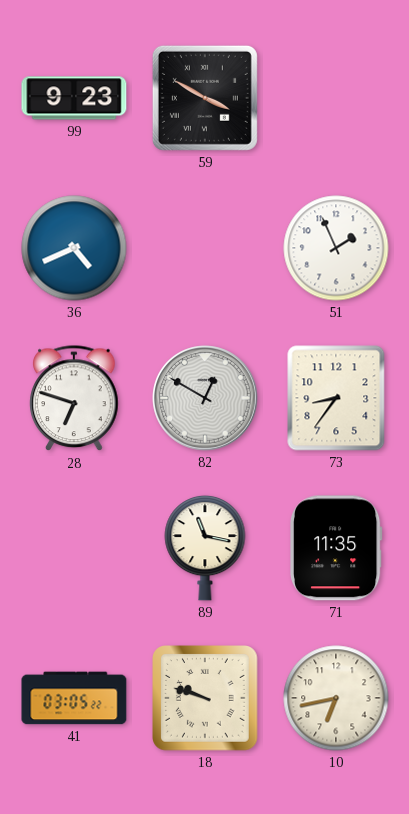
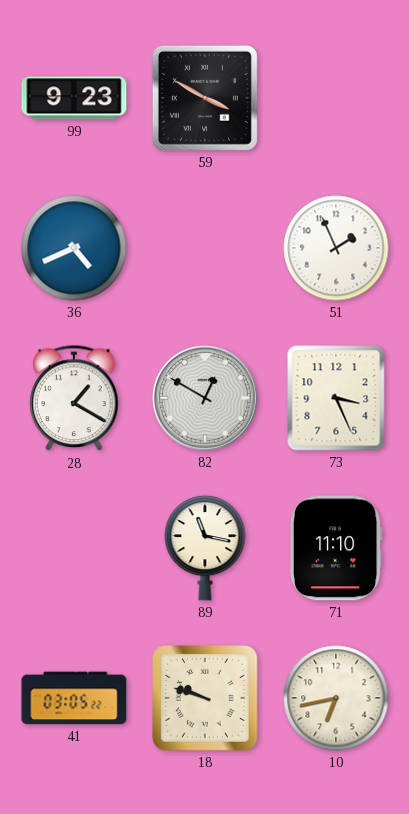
28: 6:48 -> 1:20 (74, 399)
73: 8:36 -> 3:26 (336, 398)
71: 11:35 -> 11:10 (336, 548)
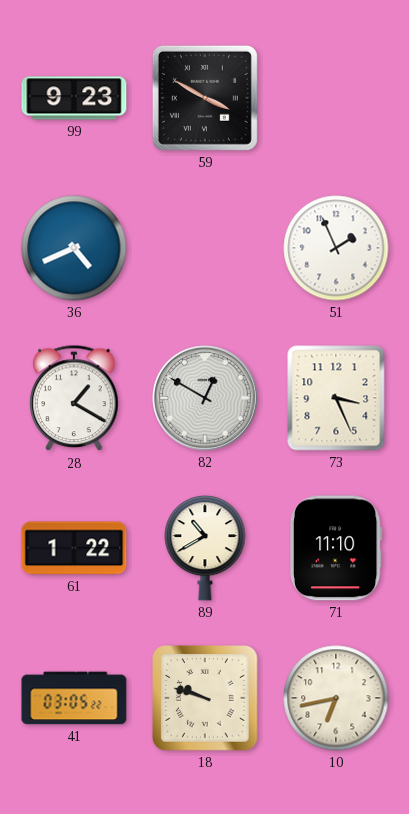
61: none -> 1:22 (74, 548)
89: 11:17 -> 10:40 (205, 548)
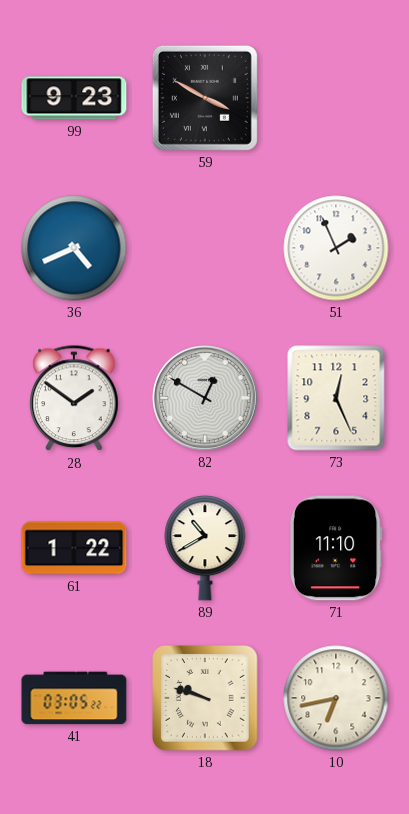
28: 1:20 -> 1:51 (74, 399)
73: 3:26 -> 12:26 (336, 398)
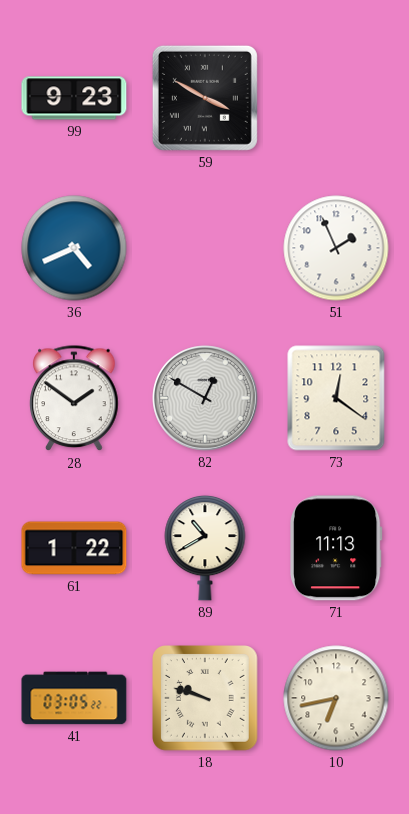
73: 12:26 -> 12:21 (336, 398)
71: 11:10 -> 11:13 (336, 548)
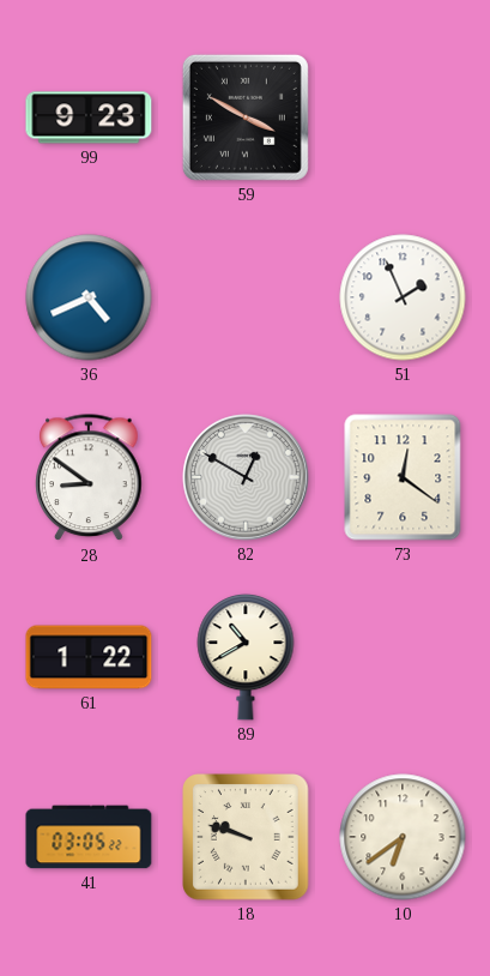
28: 1:51 -> 8:51 (89, 478)
71: 11:13 -> none (336, 548)
10: 6:43 -> 6:39 (403, 837)
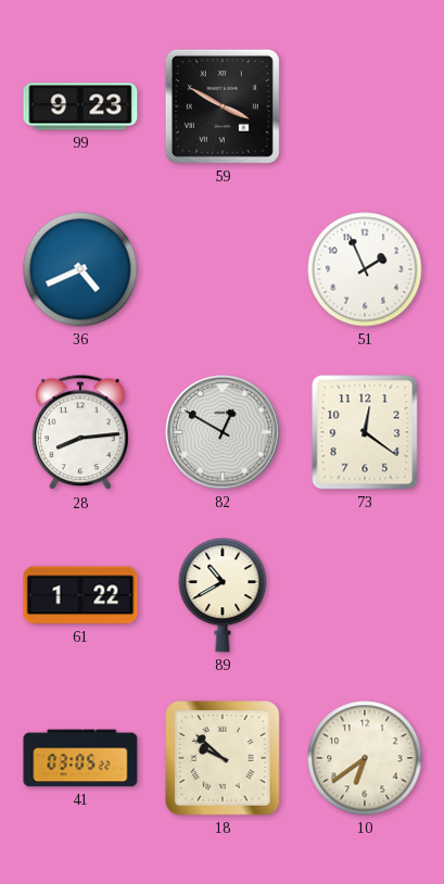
28: 8:51 -> 8:14 (80, 433)
18: 9:48 -> 9:52 (223, 759)
